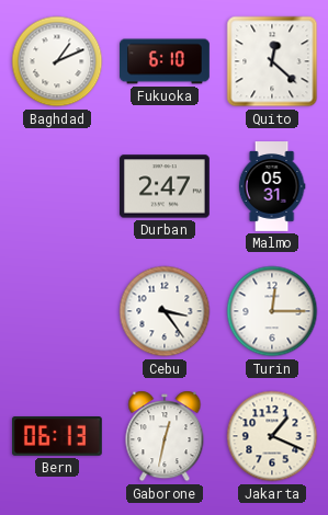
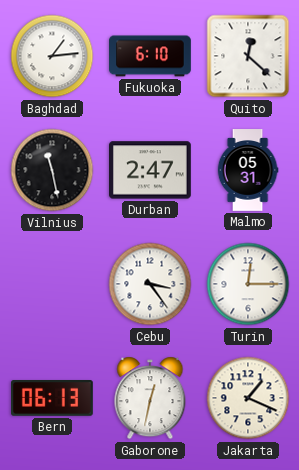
Baghdad: 1:11 -> 1:14 (52, 56)
Vilnius: none -> 11:28 (52, 170)
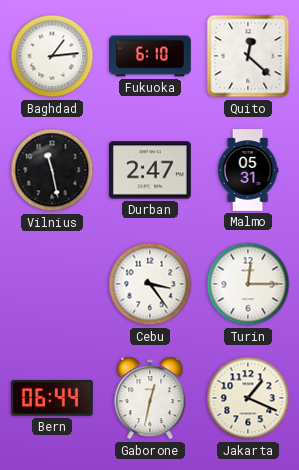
Bern: 06:13 -> 06:44 (53, 399)
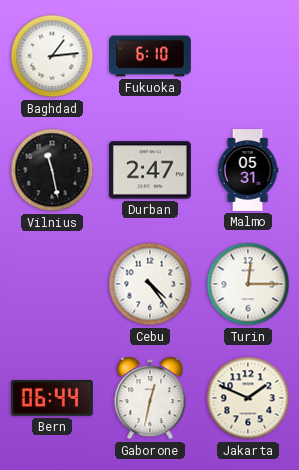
Quito: 12:22 -> none (248, 56)
Cebu: 3:24 -> 4:24 (150, 284)
Jakarta: 1:19 -> 1:49 (248, 398)
